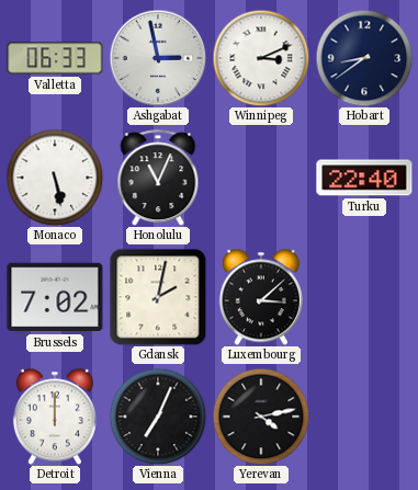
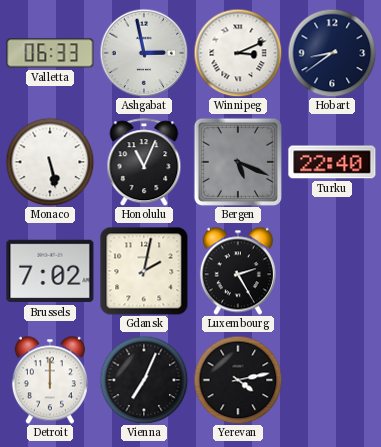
Bergen: none -> 5:19 (238, 162)
Luxembourg: 3:08 -> 2:25 (238, 271)
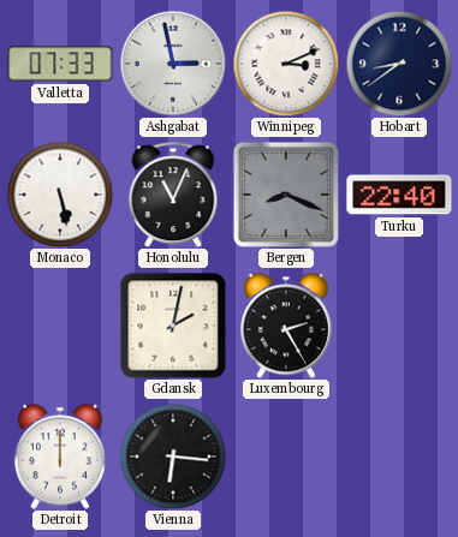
Valletta: 06:33 -> 07:33 (60, 64)
Bergen: 5:19 -> 8:19 (286, 195)
Brussels: 7:02 -> none (50, 271)
Vienna: 7:04 -> 6:16 (173, 457)
Yerevan: 4:13 -> none (238, 380)
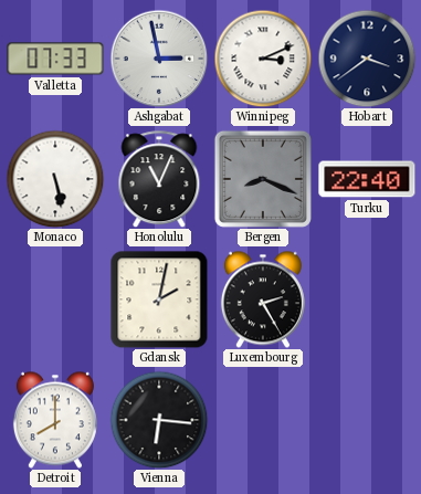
Hobart: 8:39 -> 3:39 (367, 59)
Detroit: 12:00 -> 8:00 (55, 420)
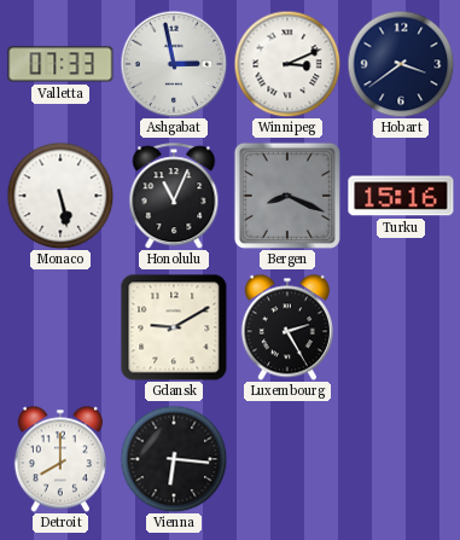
Turku: 22:40 -> 15:16 (401, 196)
Gdansk: 2:02 -> 9:10 (174, 327)
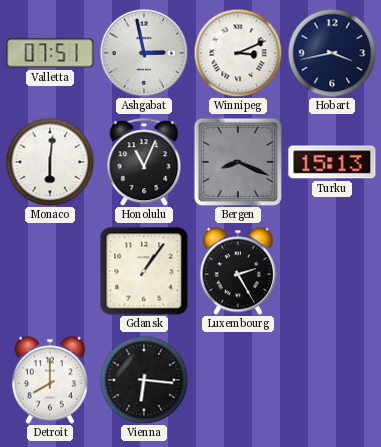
Valletta: 07:33 -> 07:51 (50, 53)
Hobart: 3:39 -> 3:43 (332, 53)
Monaco: 5:28 -> 6:01 (50, 162)
Turku: 15:16 -> 15:13 (332, 162)
Gdansk: 9:10 -> 1:06 (144, 271)
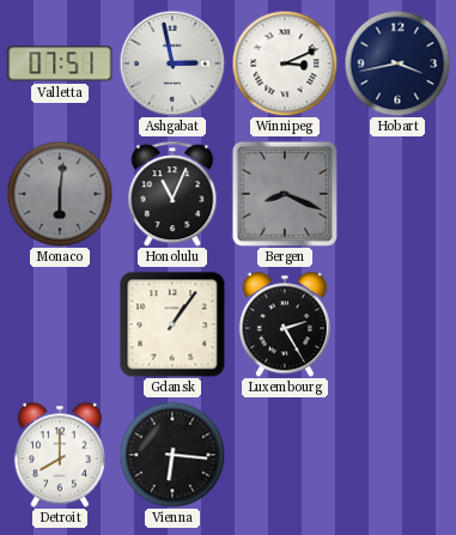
Monaco dial: white -> grey (60, 194)
Turku: 15:13 -> none (332, 162)
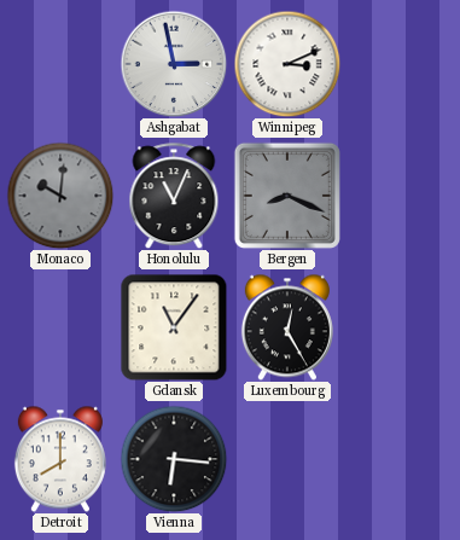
Valletta: 07:51 -> none (60, 63)
Hobart: 3:43 -> none (397, 63)
Monaco: 6:01 -> 10:01 (60, 196)
Gdansk: 1:06 -> 11:06 (174, 327)
Luxembourg: 2:25 -> 12:25 (287, 327)
